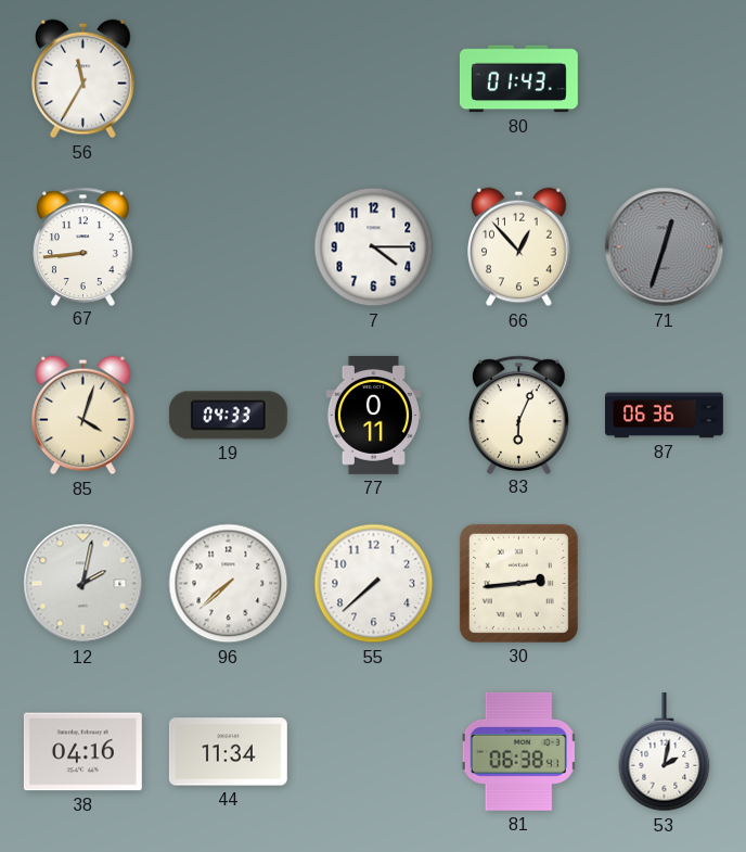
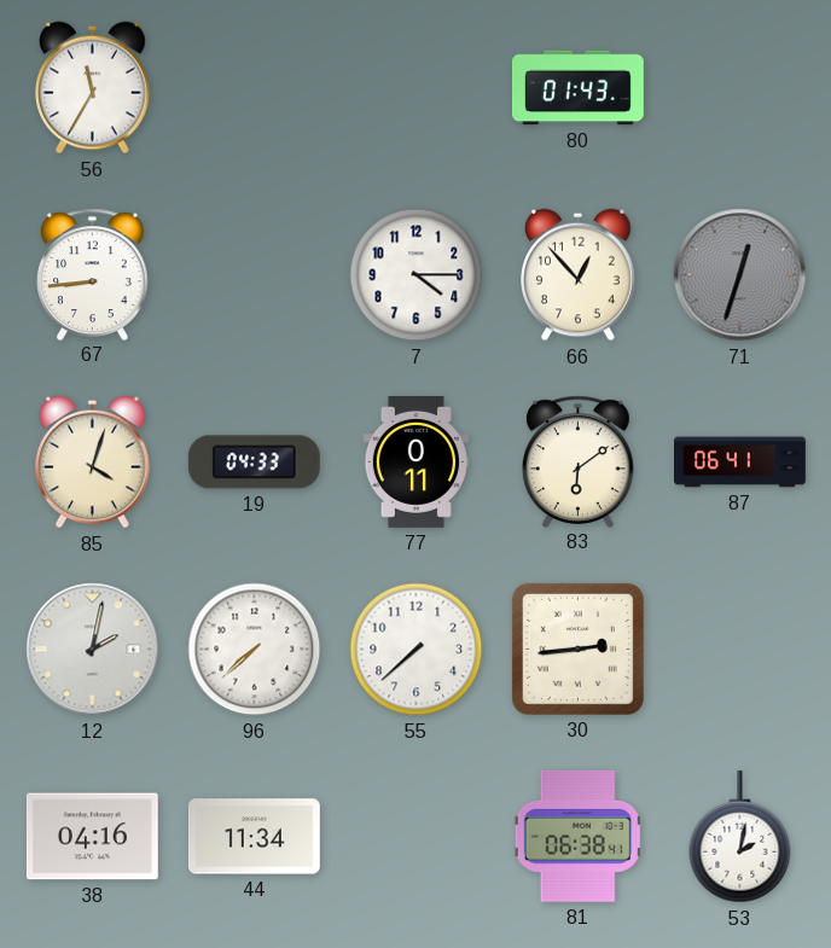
83: 6:04 -> 6:09 (579, 461)
87: 06:36 -> 06:41 (740, 463)
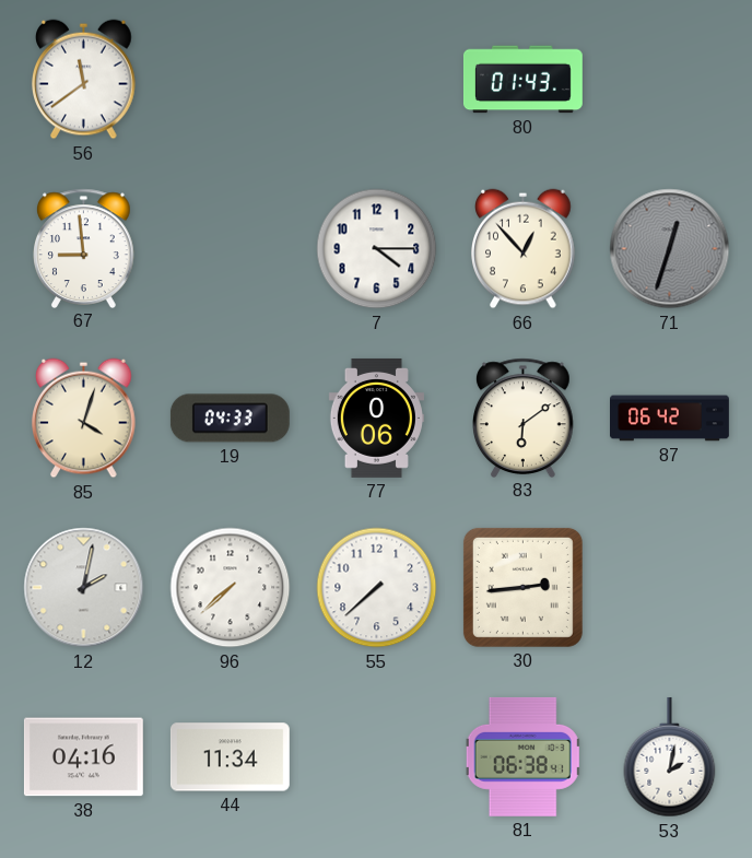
56: 11:35 -> 11:39 (84, 80)
67: 8:44 -> 8:59 (84, 248)
77: 0:11 -> 0:06 (376, 419)
87: 06:41 -> 06:42 (670, 419)
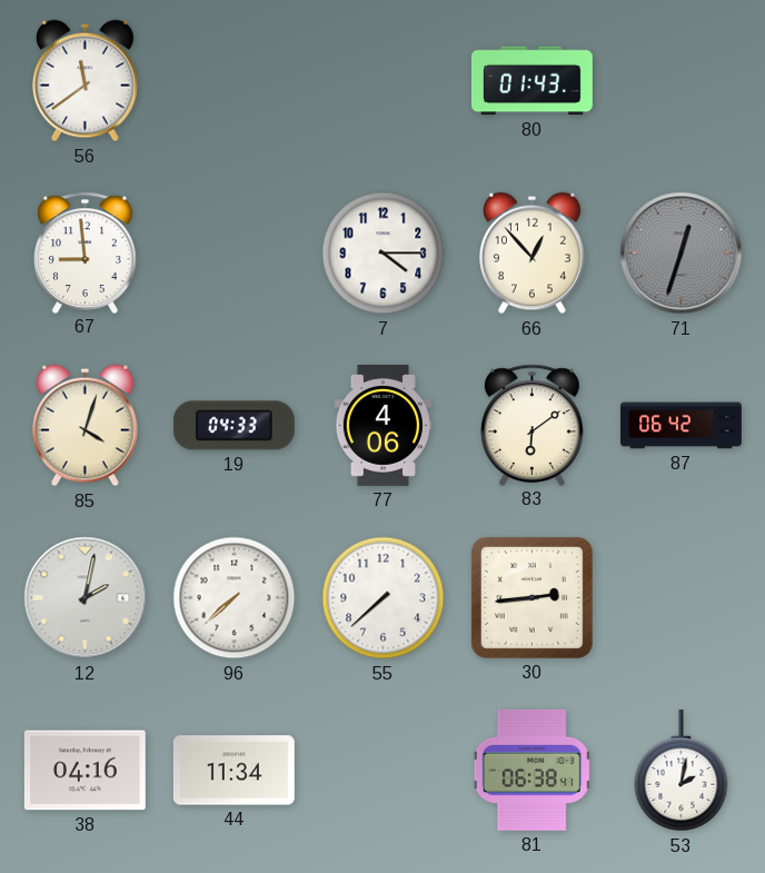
77: 0:06 -> 4:06 (383, 426)
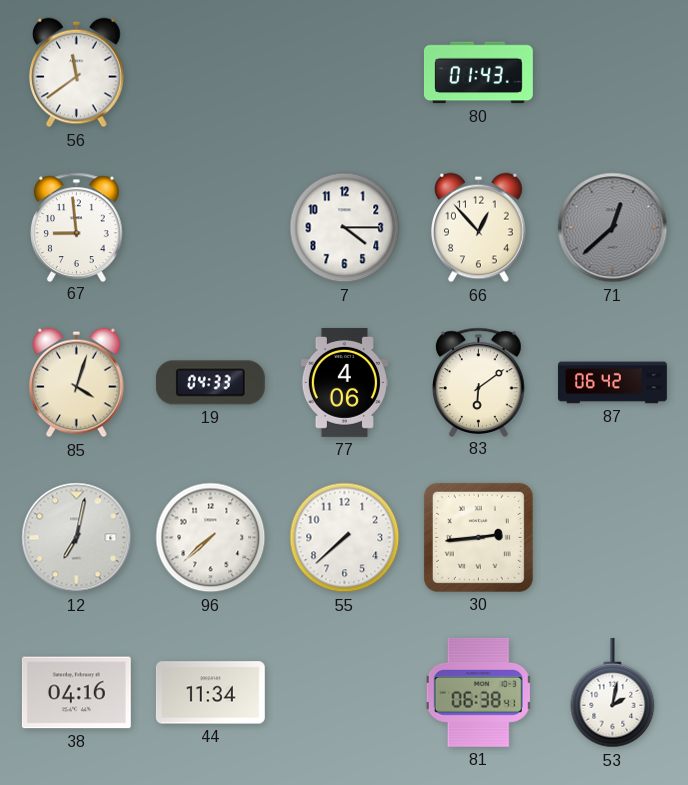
71: 12:33 -> 12:38 (613, 228)
12: 2:02 -> 7:02 (77, 538)
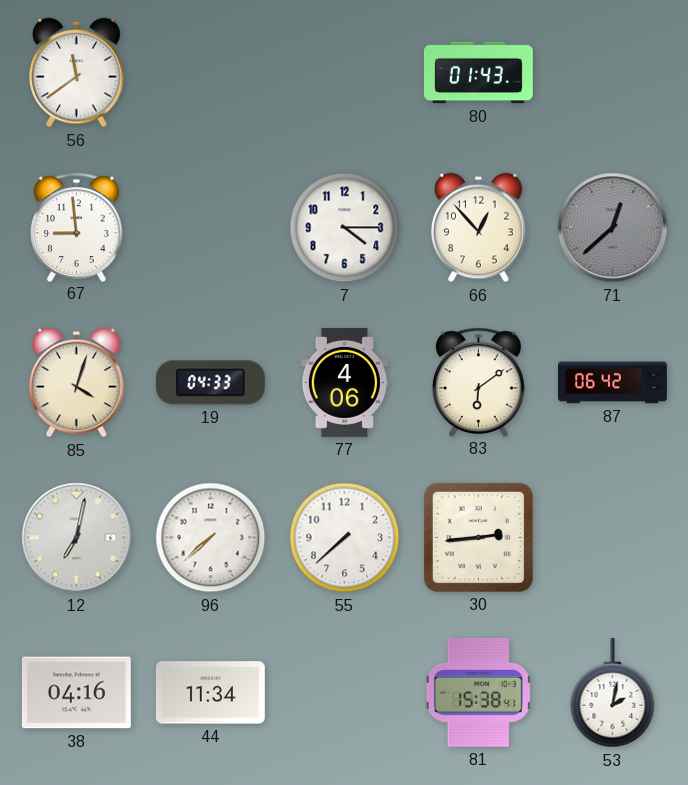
81: 06:38 -> 15:38 (478, 692)
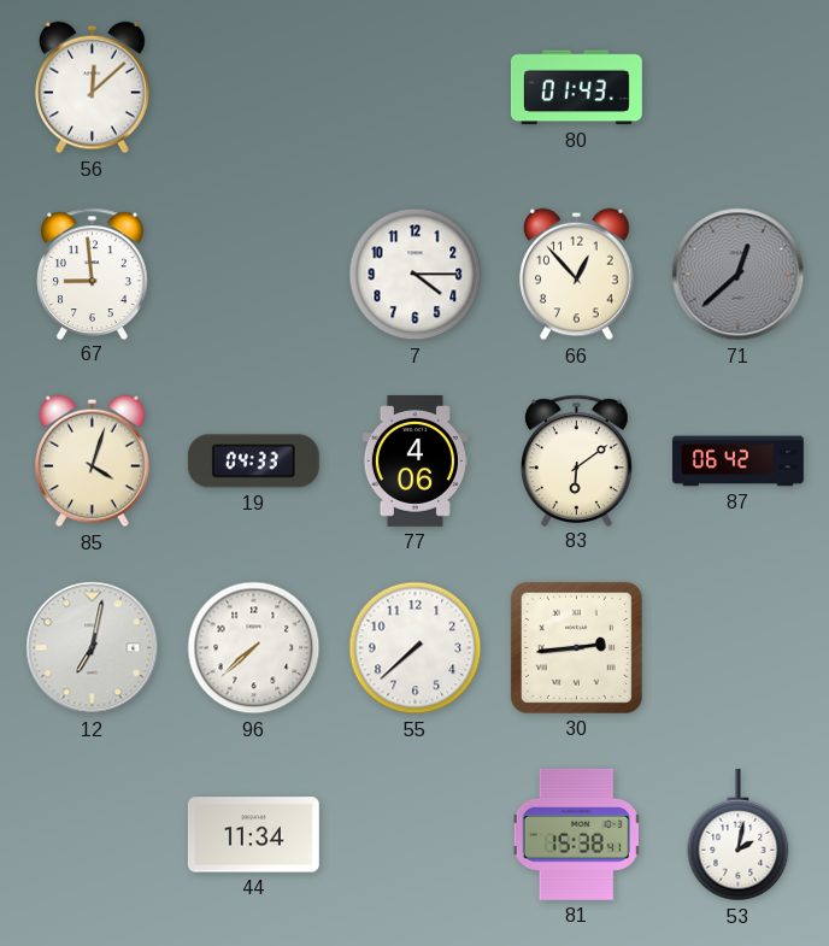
56: 11:39 -> 12:08 (93, 88)
38: 04:16 -> none (76, 693)
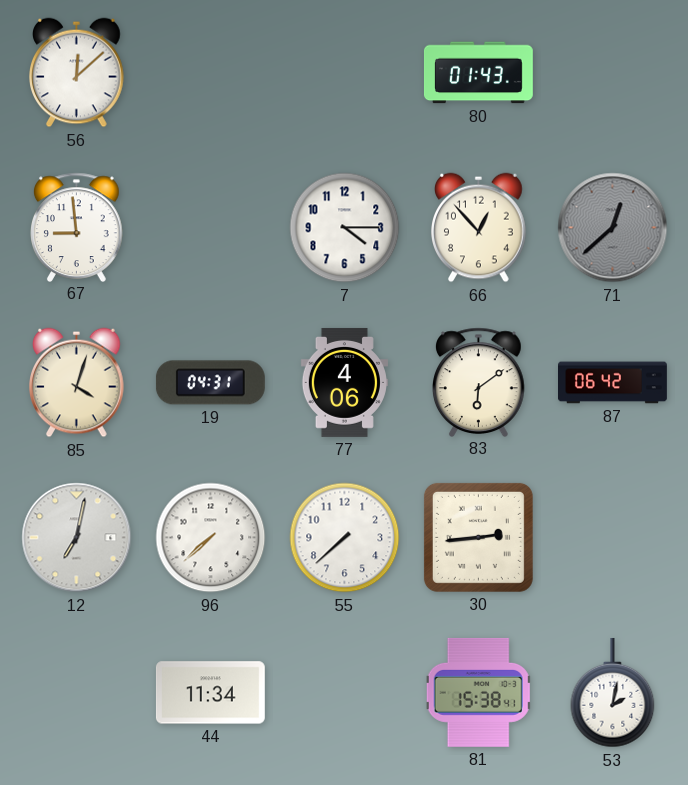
19: 04:33 -> 04:31 (210, 383)
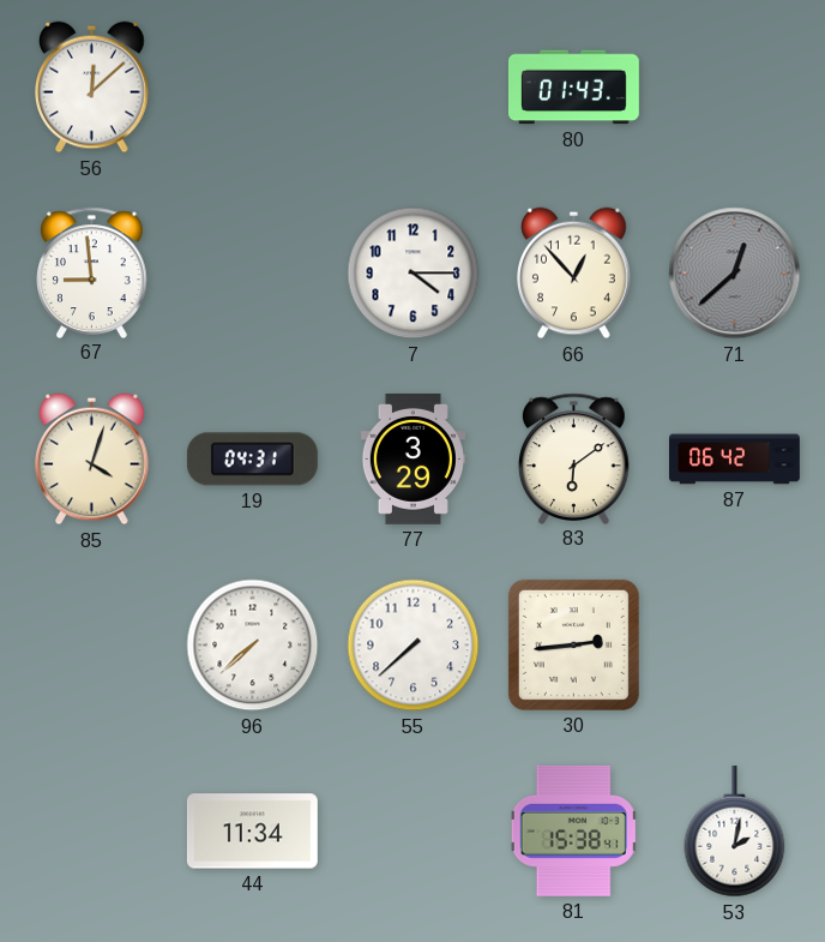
77: 4:06 -> 3:29 (412, 460)
12: 7:02 -> none (77, 538)
